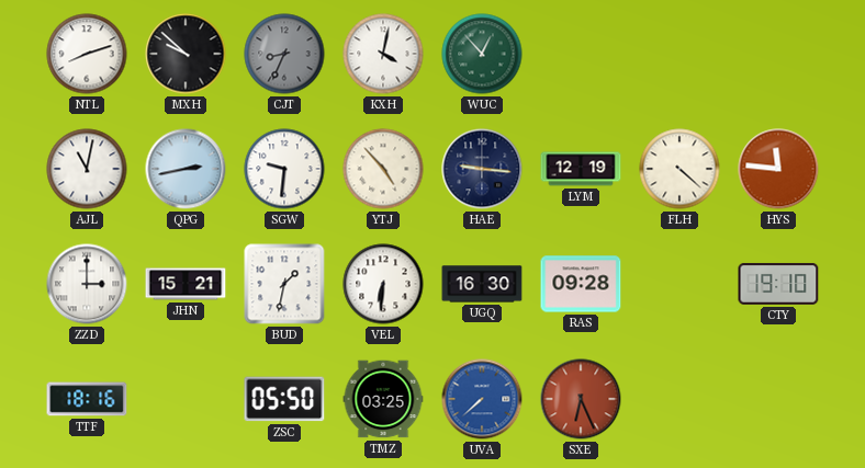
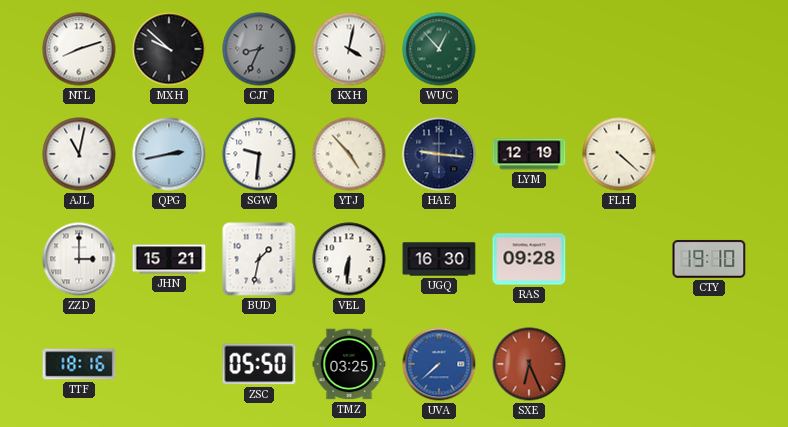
HYS: 11:46 -> none (778, 169)
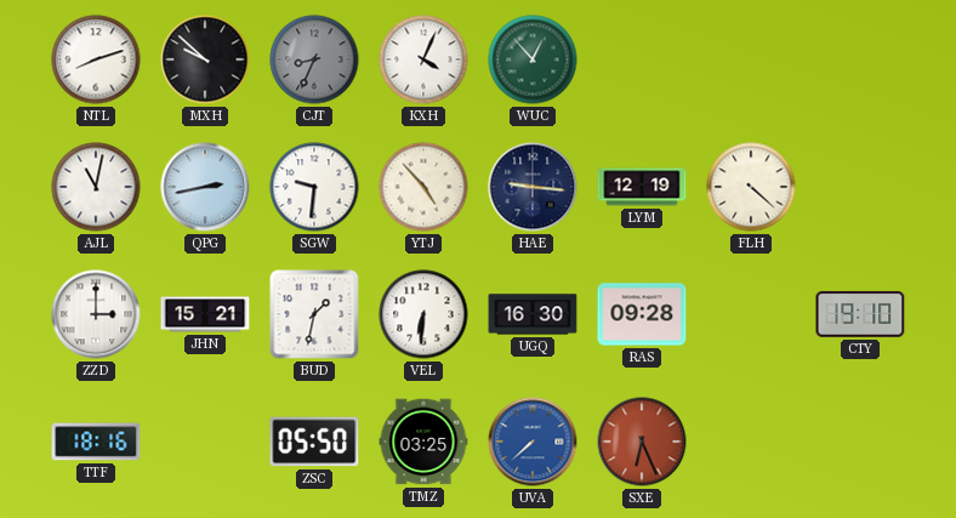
KXH: 4:02 -> 4:04 (423, 59)
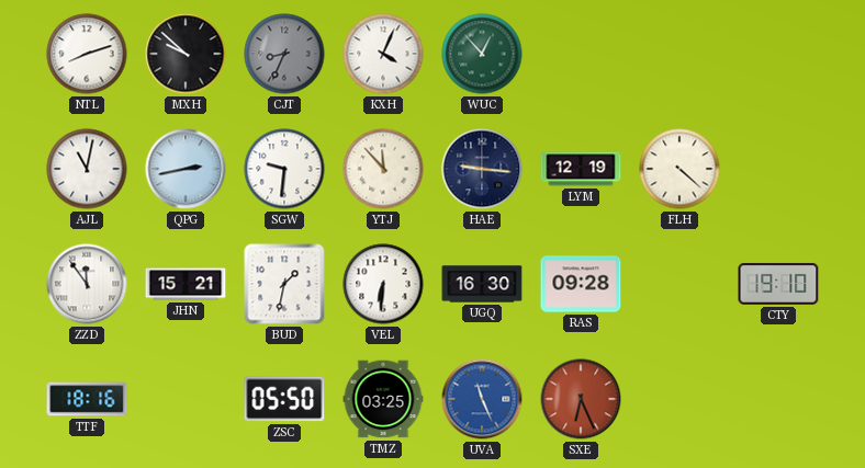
YTJ: 4:53 -> 11:53 (383, 169)
ZZD: 3:00 -> 11:54 (87, 284)
UVA: 7:38 -> 11:26 (482, 399)
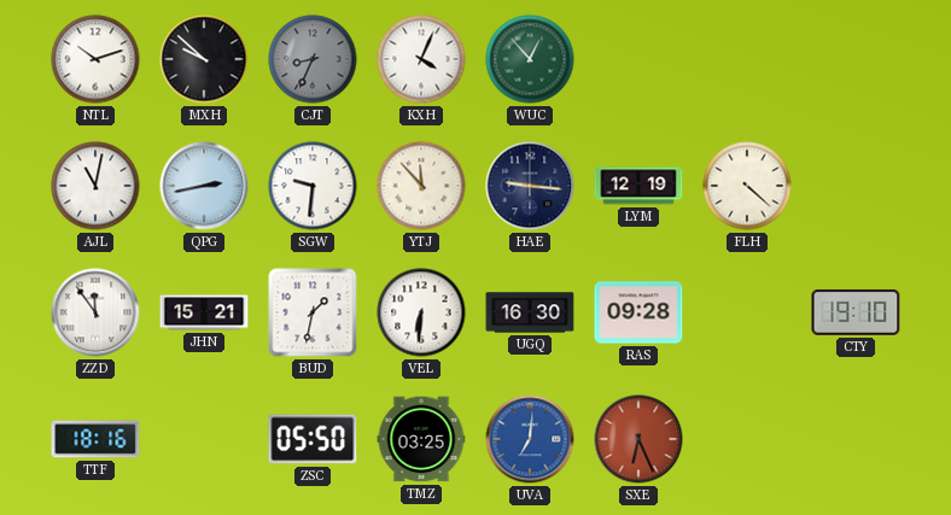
NTL: 8:12 -> 10:12 (95, 59)
UVA: 11:26 -> 7:01 (530, 439)
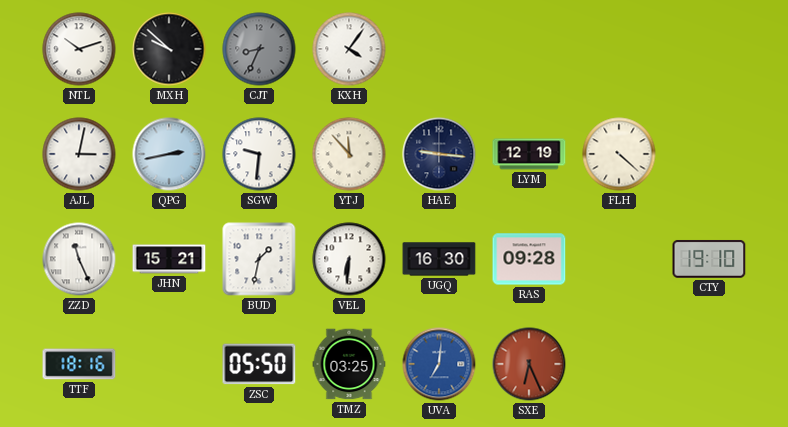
KXH: 4:04 -> 4:06 (349, 49)
WUC: 12:53 -> none (530, 59)
AJL: 11:02 -> 3:02 (79, 154)
ZZD: 11:54 -> 11:26 (79, 259)
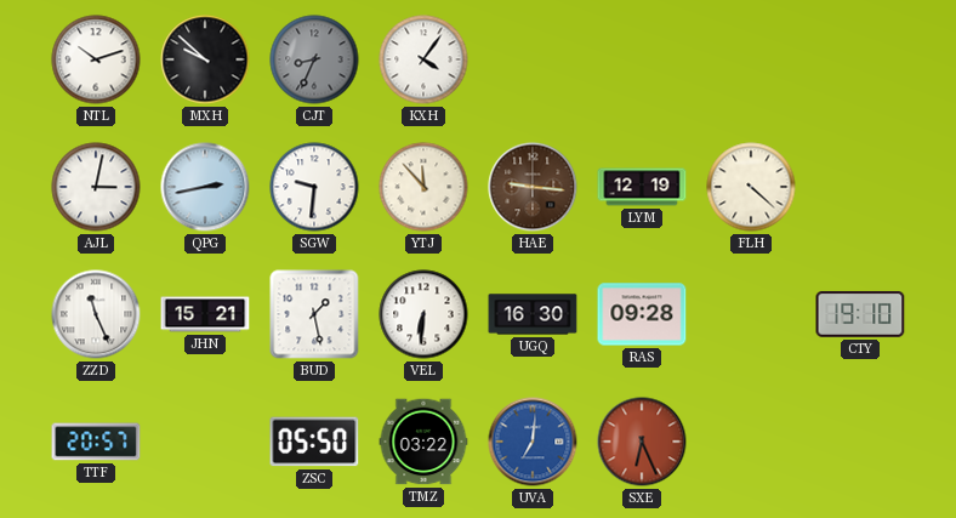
HAE dial: navy -> brown (533, 187)
BUD: 1:32 -> 1:28 (314, 314)
TTF: 18:16 -> 20:57 (96, 442)
TMZ: 03:25 -> 03:22 (423, 442)
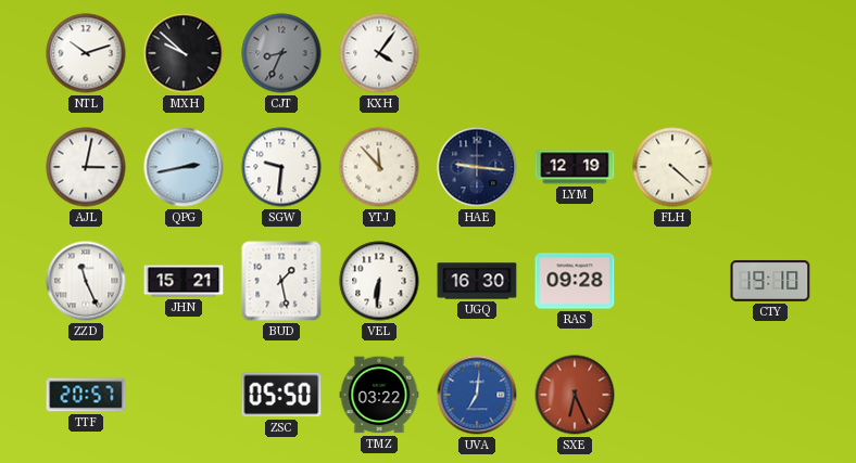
HAE dial: brown -> navy (477, 167)
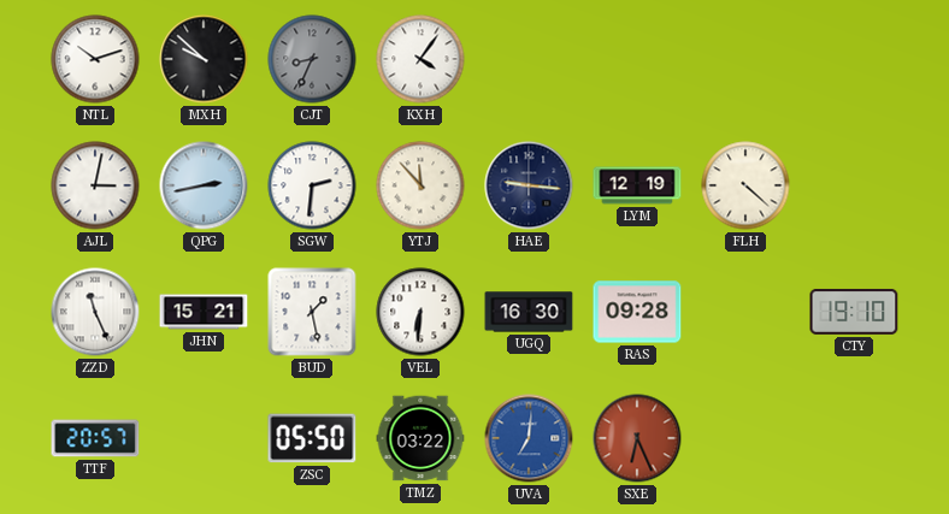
SGW: 9:31 -> 2:31 (312, 185)
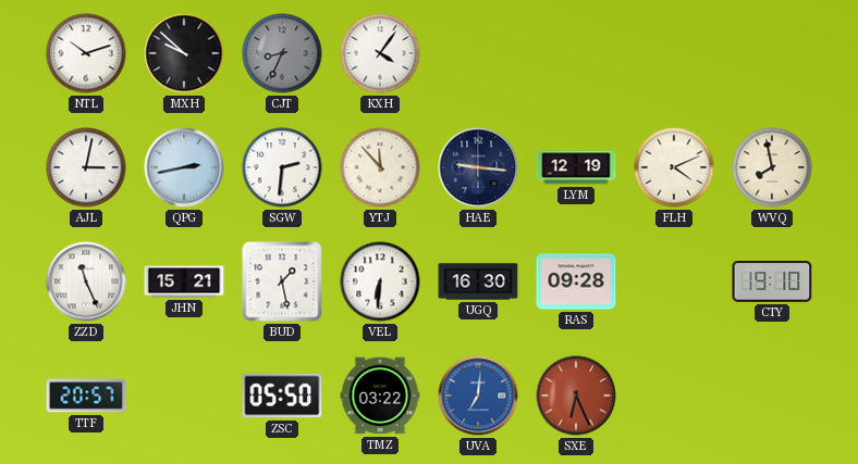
FLH: 4:22 -> 4:11 (674, 167)
WVQ: none -> 7:58 (772, 167)
